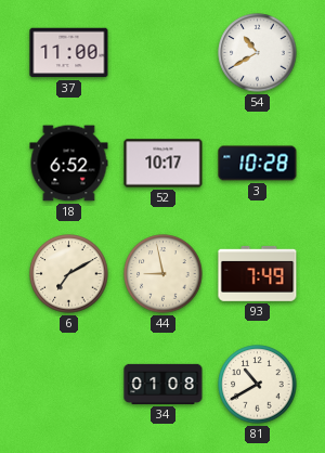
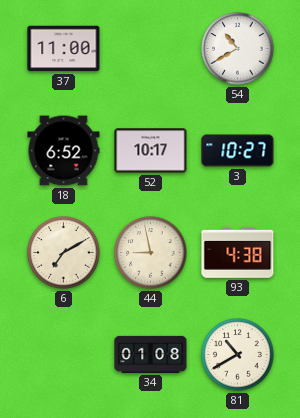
3: 10:28 -> 10:27 (238, 151)
93: 7:49 -> 4:38 (238, 252)
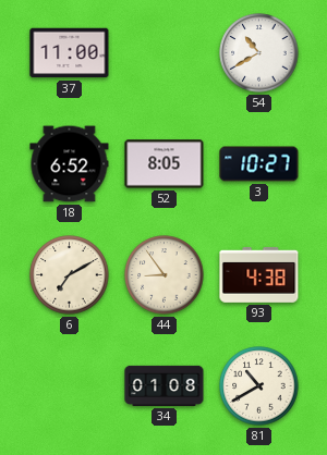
52: 10:17 -> 8:05 (165, 164)
44: 8:58 -> 8:54 (165, 275)
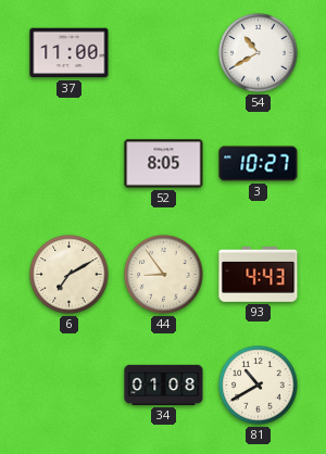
18: 6:52 -> none (70, 164)
93: 4:38 -> 4:43 (259, 274)
